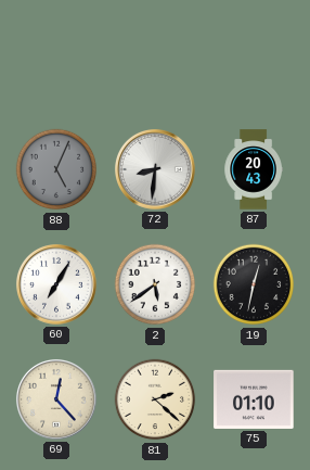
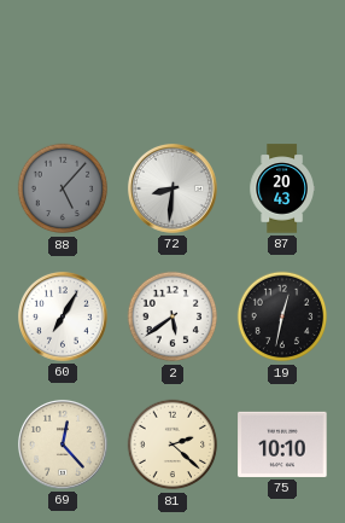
88: 5:04 -> 5:07 (63, 188)
75: 01:10 -> 10:10 (282, 444)
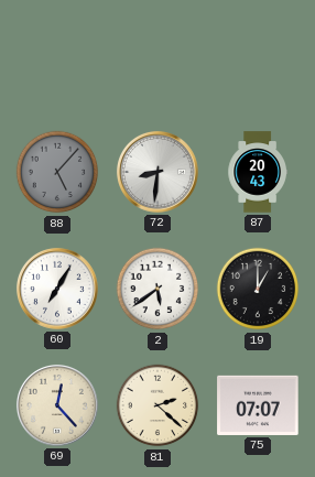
19: 12:32 -> 1:00 (258, 289)
75: 10:10 -> 07:07 (258, 405)
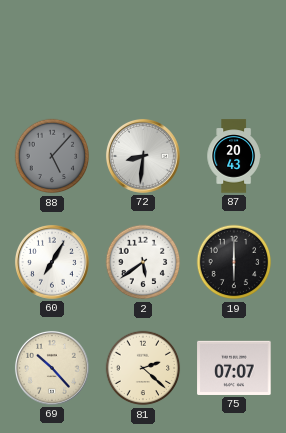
19: 1:00 -> 6:00 (234, 262)
69: 12:23 -> 10:23 (52, 368)
